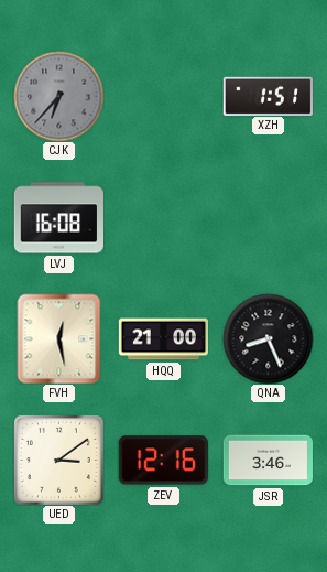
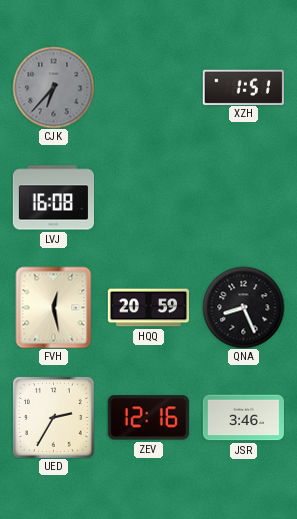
HQQ: 21:00 -> 20:59 (148, 308)
UED: 3:09 -> 2:35 (54, 418)
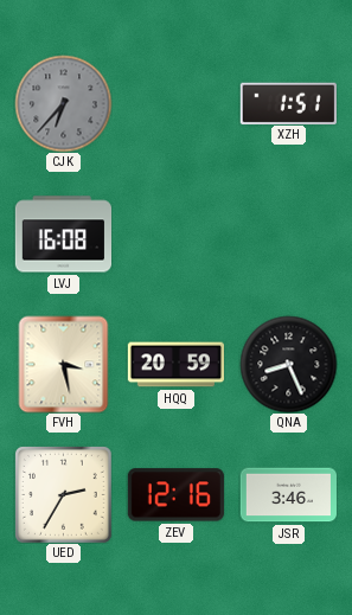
FVH: 12:28 -> 3:28 (64, 364)
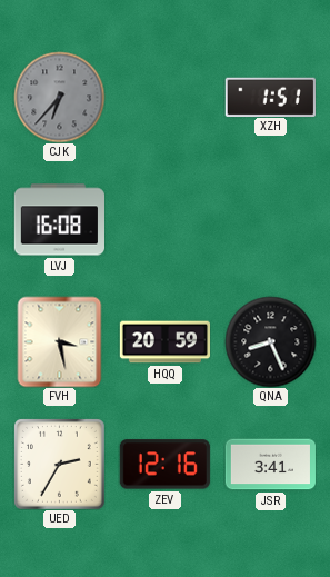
JSR: 3:46 -> 3:41 (270, 465)
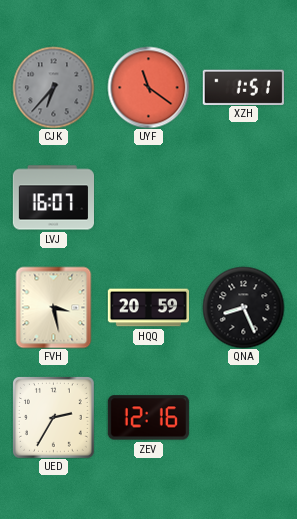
UYF: none -> 11:21 (148, 87)
LVJ: 16:08 -> 16:07 (53, 198)
JSR: 3:41 -> none (270, 465)
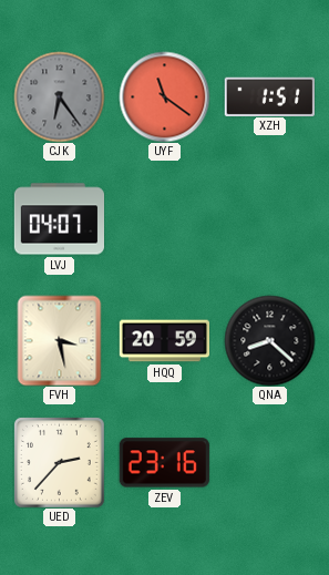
CJK: 6:37 -> 6:24 (59, 96)
LVJ: 16:07 -> 04:07 (59, 219)
QNA: 8:26 -> 8:22 (269, 340)
UED: 2:35 -> 2:37 (60, 463)
ZEV: 12:16 -> 23:16 (164, 463)
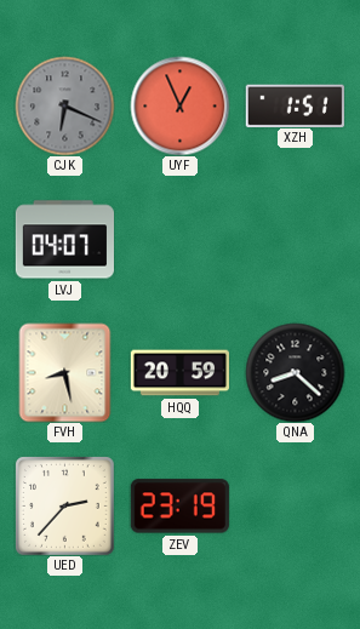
CJK: 6:24 -> 6:19 (64, 105)
UYF: 11:21 -> 12:56 (179, 105)
FVH: 3:28 -> 8:28 (65, 372)
ZEV: 23:16 -> 23:19 (179, 507)
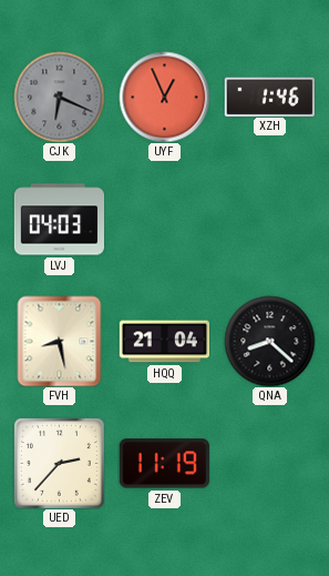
XZH: 1:51 -> 1:46 (269, 97)
LVJ: 04:07 -> 04:03 (59, 220)
HQQ: 20:59 -> 21:04 (164, 342)
ZEV: 23:19 -> 11:19 (164, 464)
